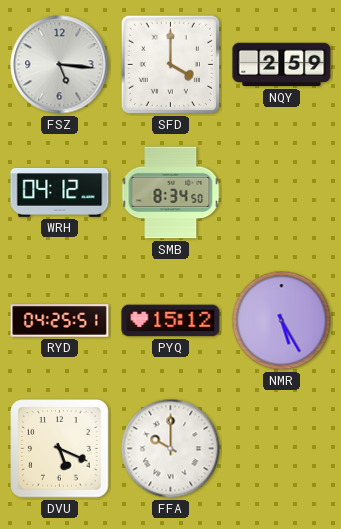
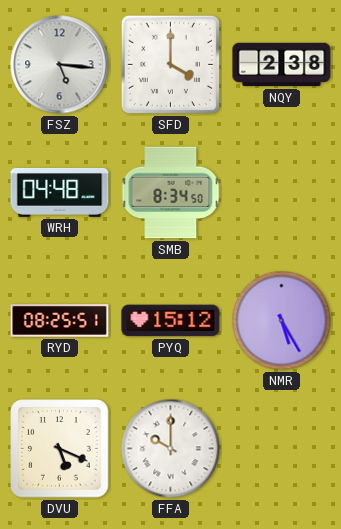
NQY: 2:59 -> 2:38 (282, 65)
WRH: 04:12 -> 04:48 (60, 192)
RYD: 04:25 -> 08:25 (60, 321)
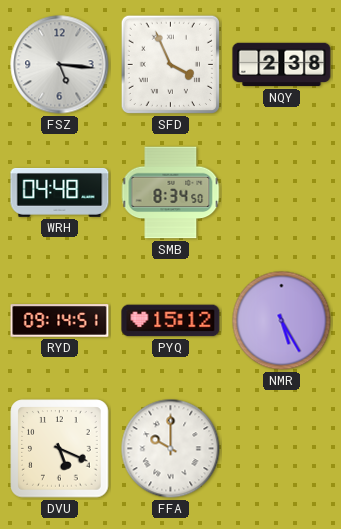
SFD: 4:00 -> 3:56 (170, 64)
RYD: 08:25 -> 09:14 (60, 321)
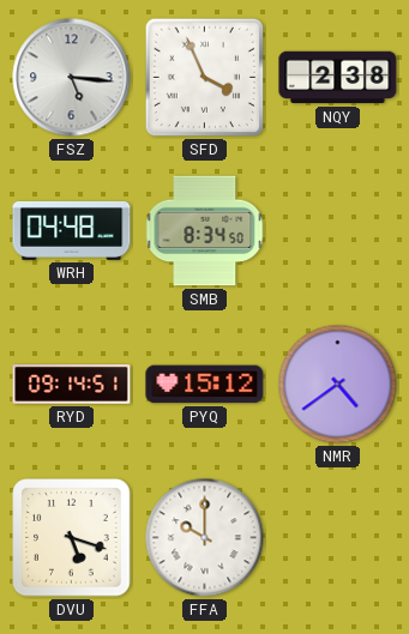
NMR: 5:25 -> 4:39 (338, 385)
DVU: 5:19 -> 5:18 (72, 538)
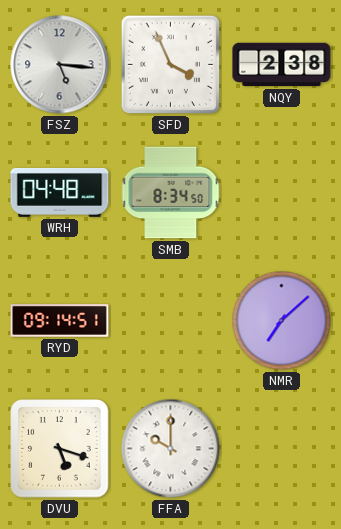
PYQ: 15:12 -> none (205, 385)
NMR: 4:39 -> 7:08 (282, 321)
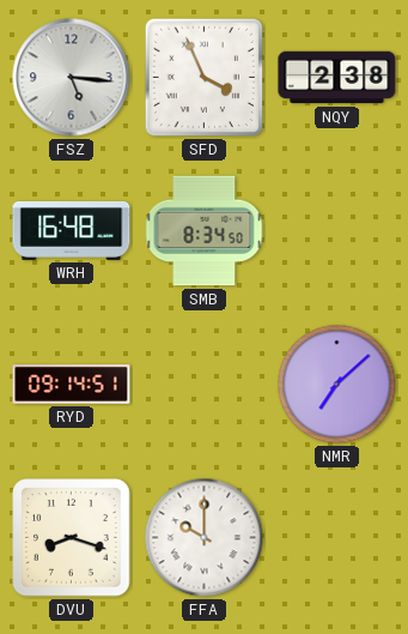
WRH: 04:48 -> 16:48 (72, 230)
DVU: 5:18 -> 8:18 (72, 538)
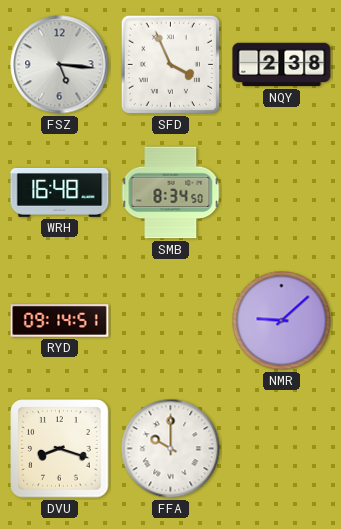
NMR: 7:08 -> 9:08 (282, 321)
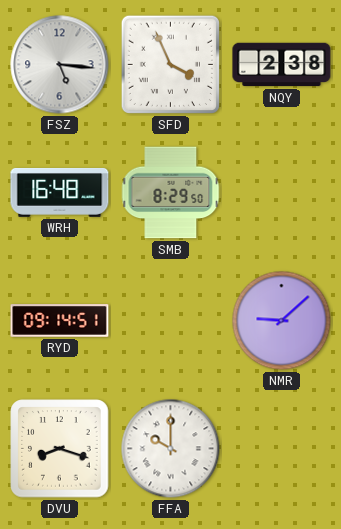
SMB: 8:34 -> 8:29 (171, 193)
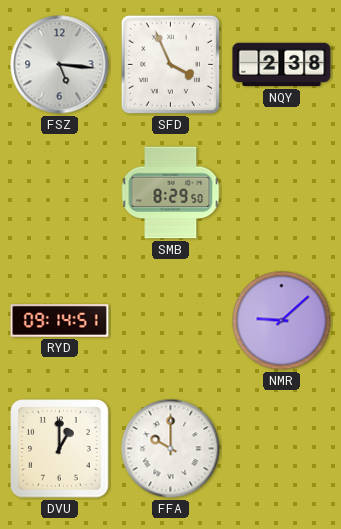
WRH: 16:48 -> none (60, 192)
DVU: 8:18 -> 1:00 (60, 449)
